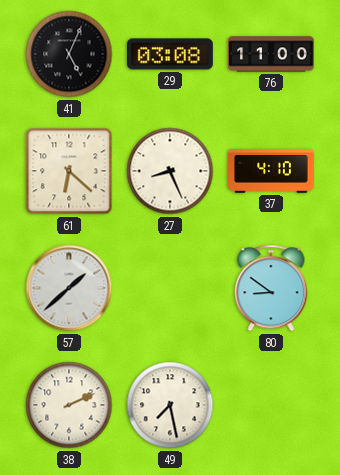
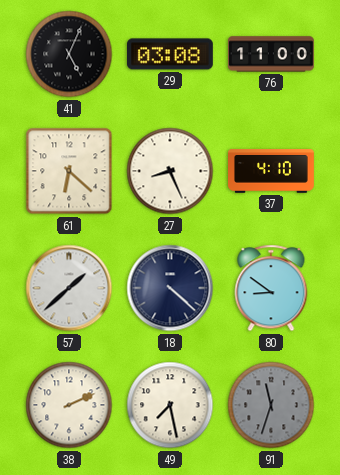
18: none -> 4:22 (170, 288)
91: none -> 11:33 (271, 405)
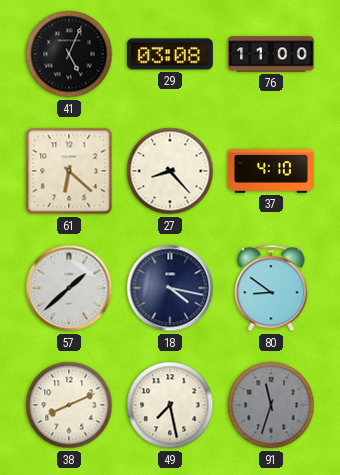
27: 8:26 -> 8:23 (170, 171)
18: 4:22 -> 4:17 (170, 288)
38: 2:11 -> 8:11 (69, 405)
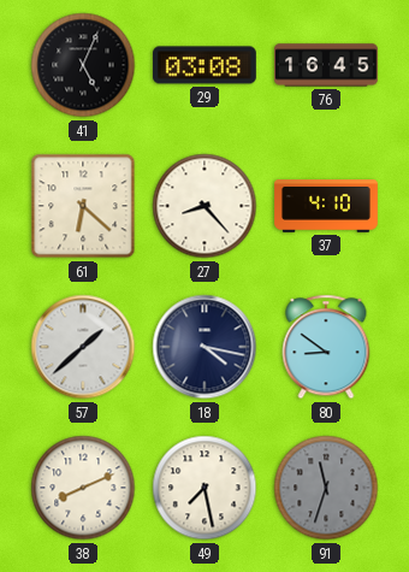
76: 11:00 -> 16:45 (327, 65)
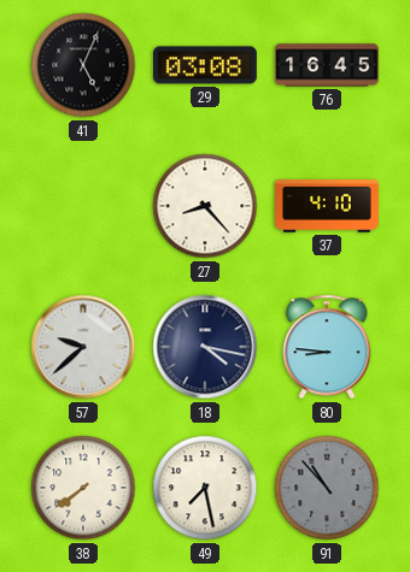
61: 6:22 -> none (83, 206)
57: 1:38 -> 9:38 (83, 347)
80: 8:51 -> 8:46 (327, 347)
38: 8:11 -> 7:39 (83, 488)
91: 11:33 -> 10:53 (327, 488)
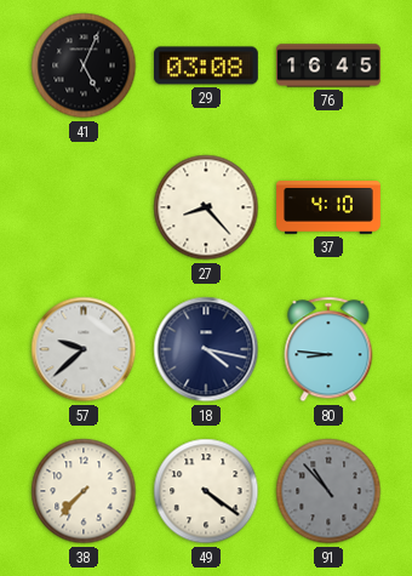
38: 7:39 -> 7:37 (84, 491)
49: 7:28 -> 4:21 (206, 491)
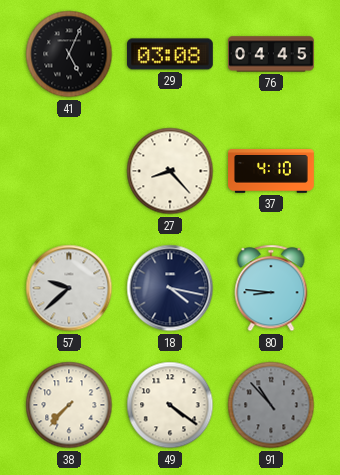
76: 16:45 -> 04:45 (272, 54)
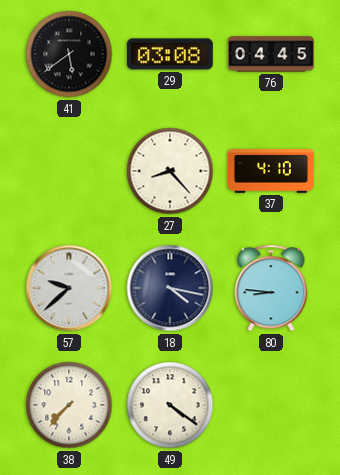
41: 5:04 -> 5:39 (69, 54)
91: 10:53 -> none (271, 405)
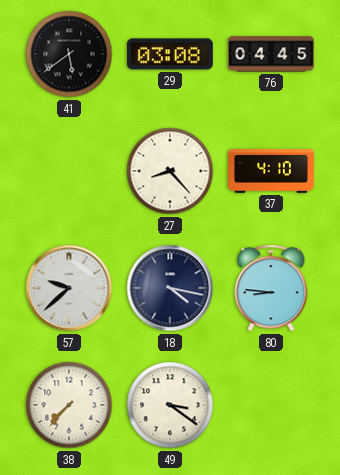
49: 4:21 -> 3:21 (170, 405)
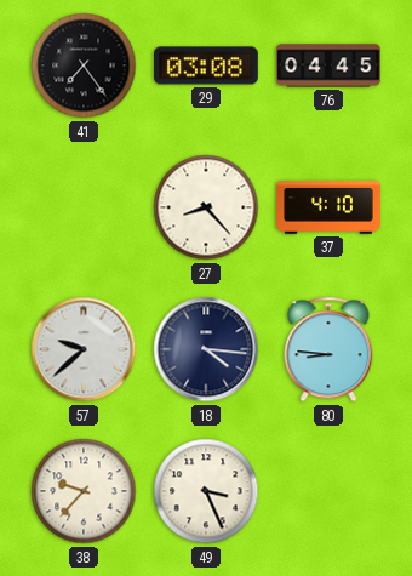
41: 5:39 -> 7:24 (84, 65)
18: 4:17 -> 4:16 (206, 349)
38: 7:37 -> 9:37 (84, 491)
49: 3:21 -> 3:26 (206, 491)
